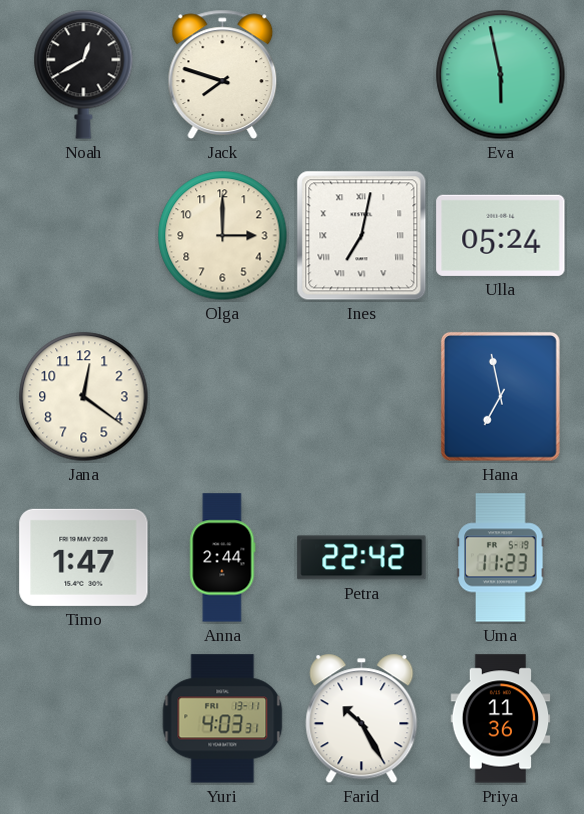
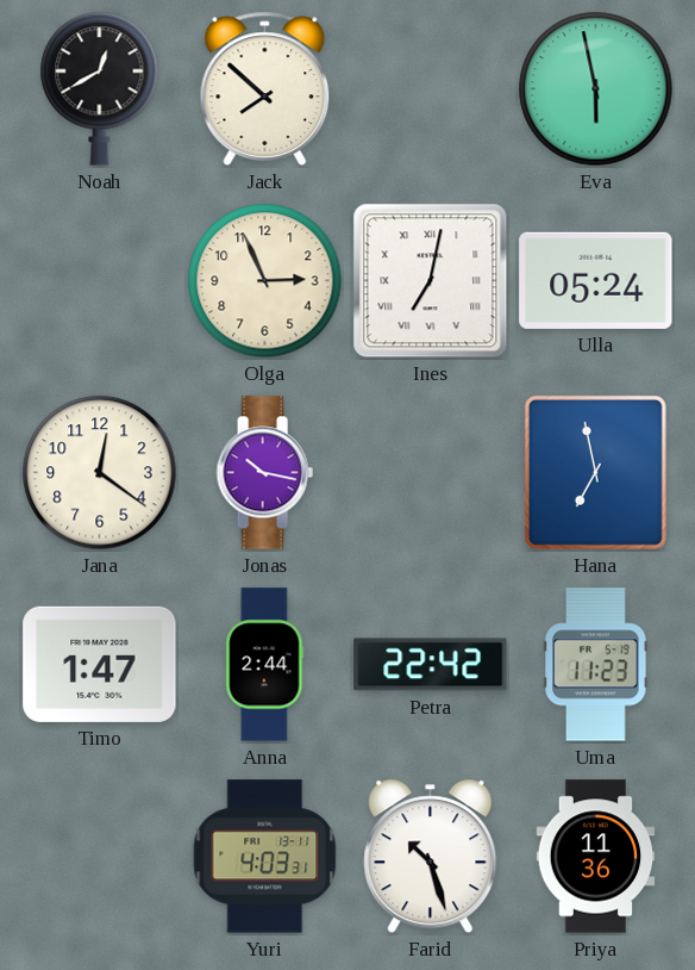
Jack: 7:48 -> 7:52 (265, 88)
Olga: 3:00 -> 2:56 (265, 281)
Jonas: none -> 10:17 (264, 473)
Farid: 10:25 -> 10:27 (431, 857)
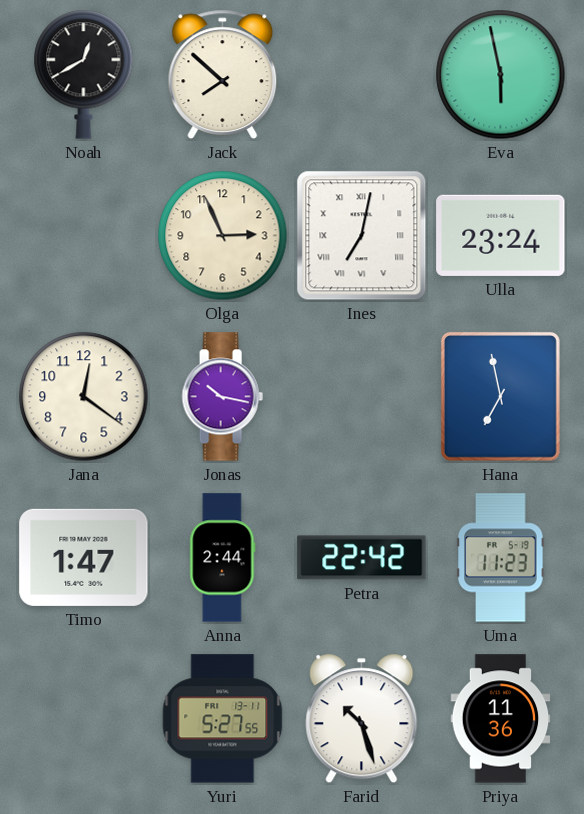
Ulla: 05:24 -> 23:24 (501, 235)
Yuri: 4:03 -> 5:27 (223, 719)
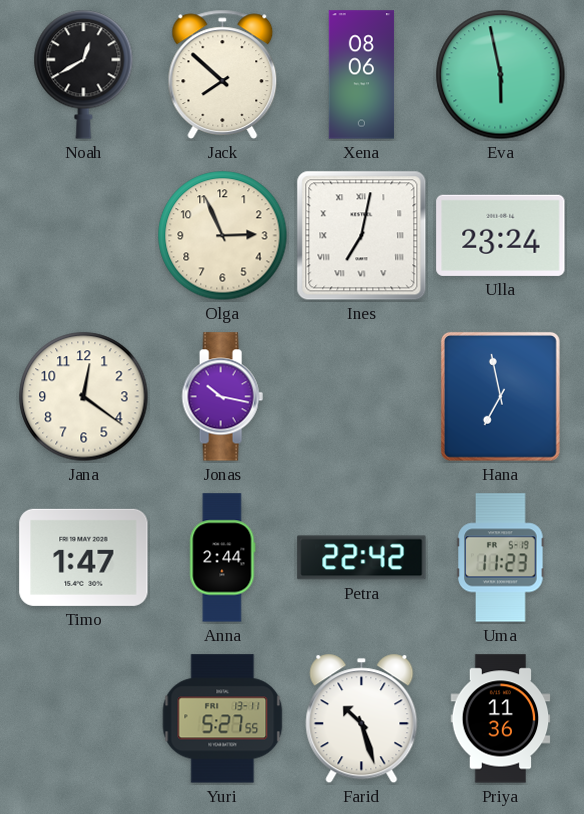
Xena: none -> 08:06 (362, 75)
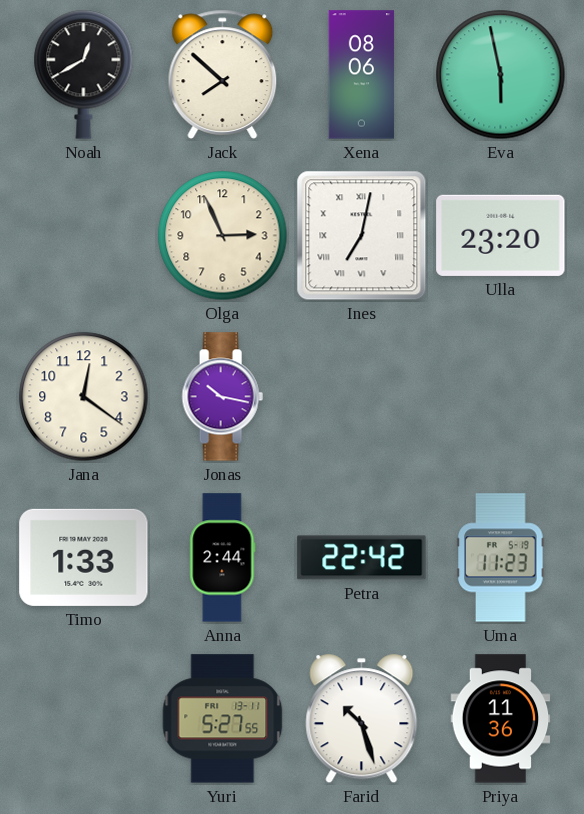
Ulla: 23:24 -> 23:20 (501, 235)
Hana: 6:58 -> none (500, 396)
Timo: 1:47 -> 1:33 (84, 557)
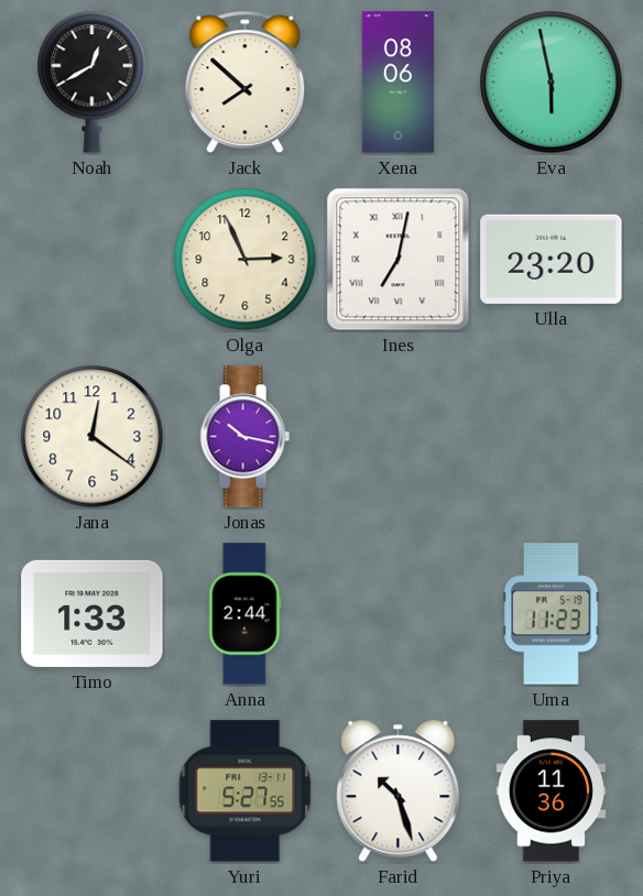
Petra: 22:42 -> none (362, 558)
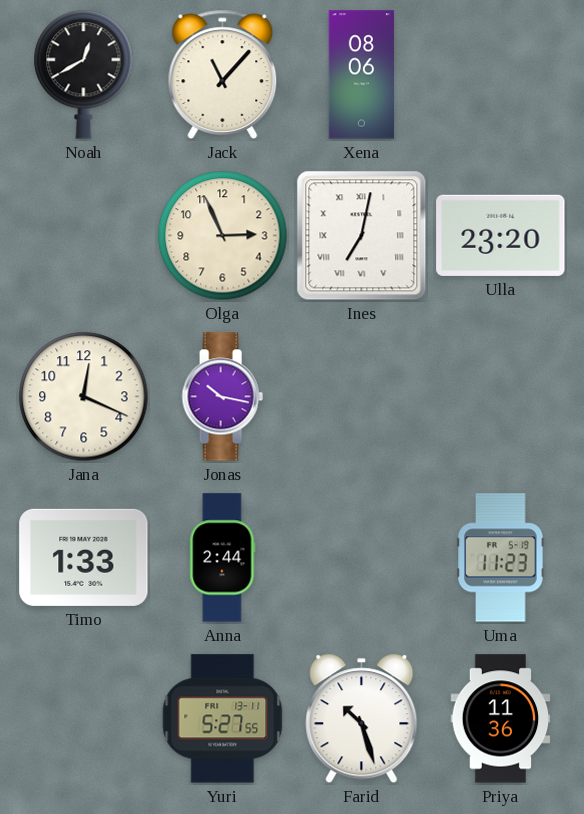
Jack: 7:52 -> 11:07 (223, 74)
Eva: 5:58 -> none (552, 83)
Jana: 12:21 -> 12:19 (84, 397)
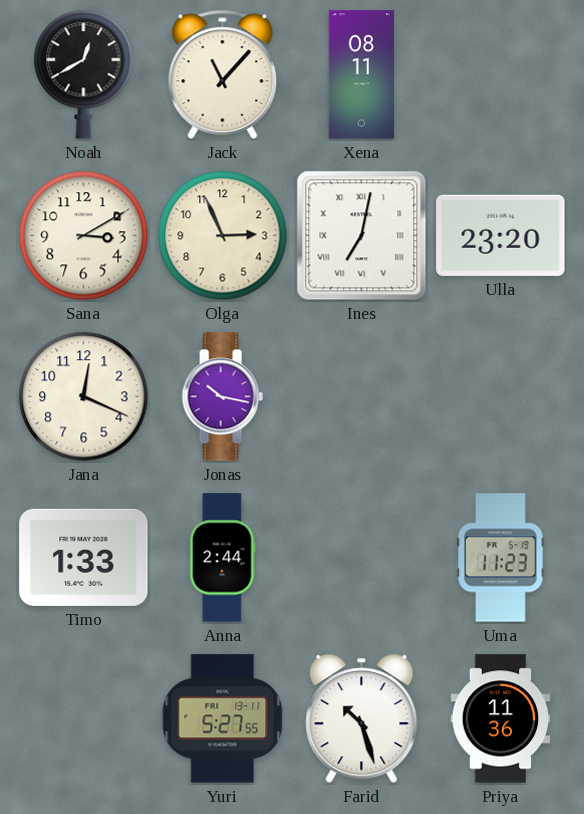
Xena: 08:06 -> 08:11 (362, 75)
Sana: none -> 3:10 (84, 236)
